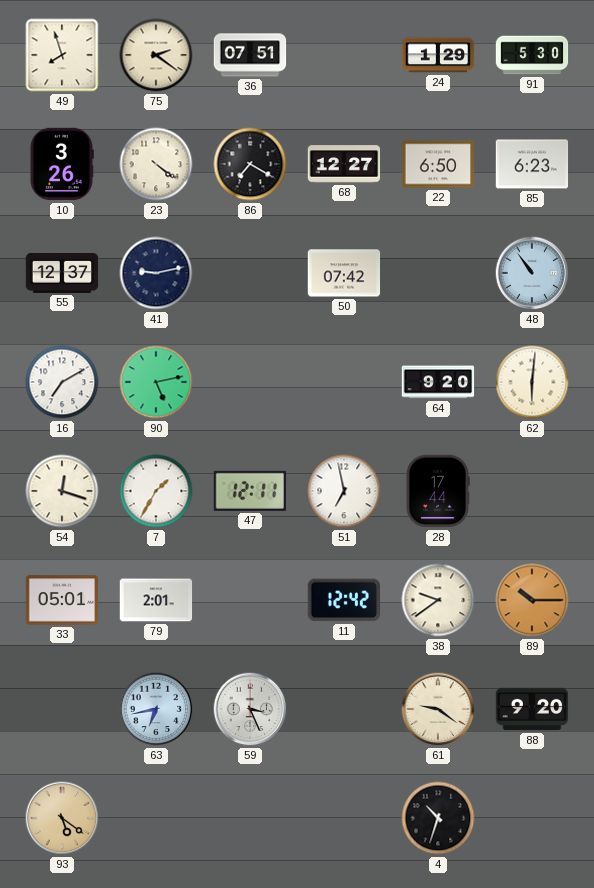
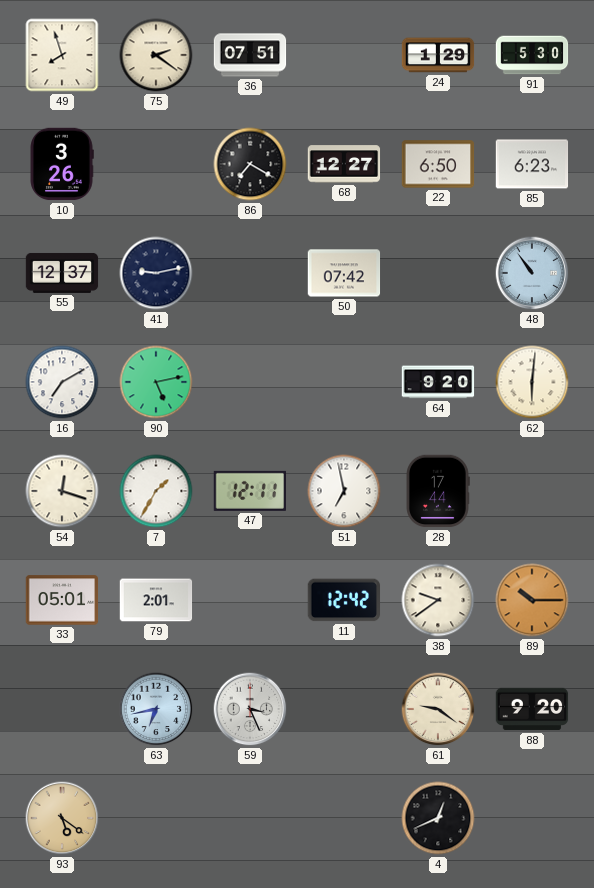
23: 4:21 -> none (156, 164)
4: 10:33 -> 12:41 (438, 818)
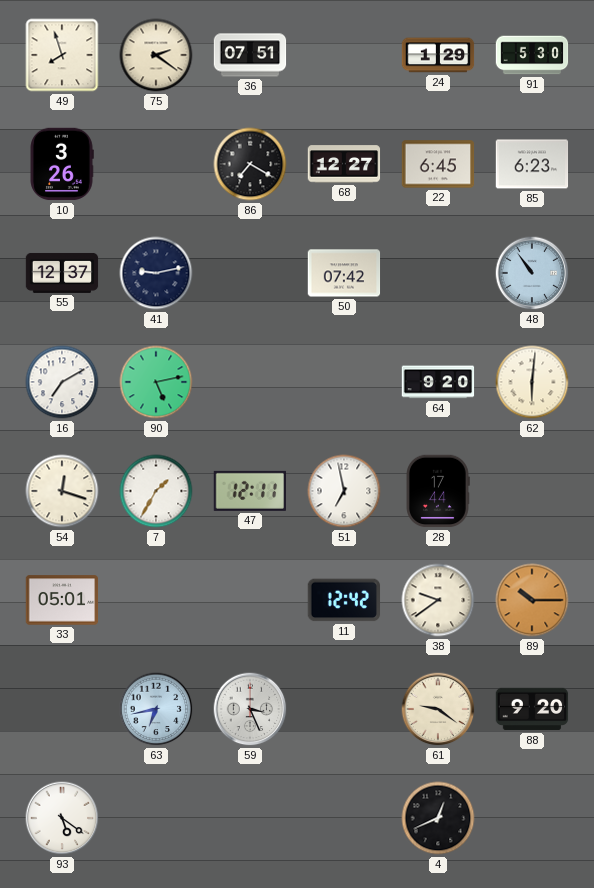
22: 6:50 -> 6:45 (438, 164)
79: 2:01 -> none (156, 600)
93 dial: champagne -> white (62, 818)
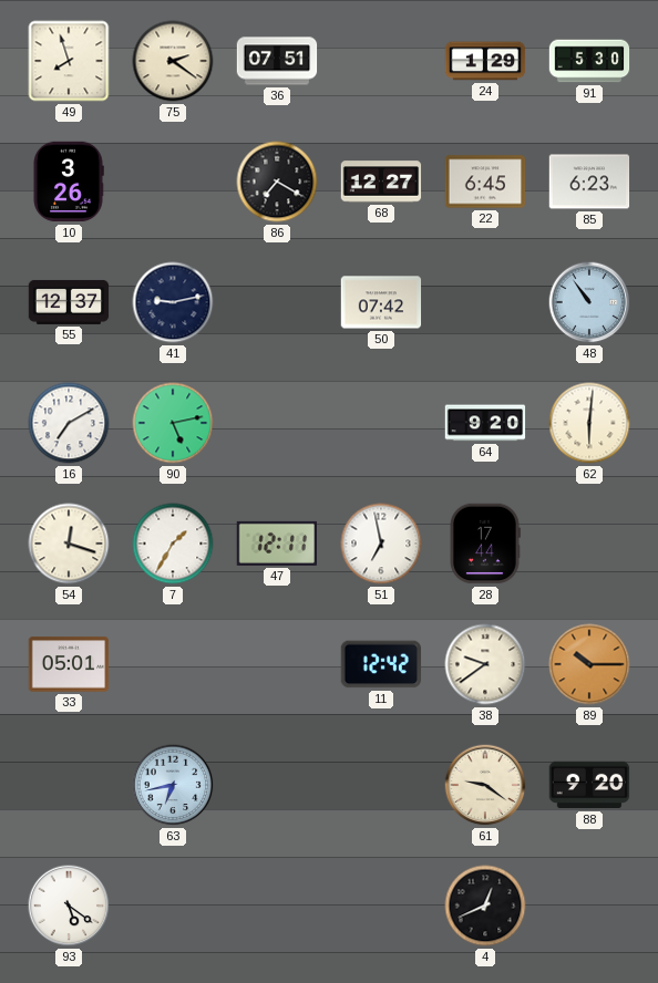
59: 3:26 -> none (250, 709)
